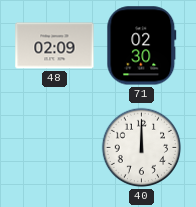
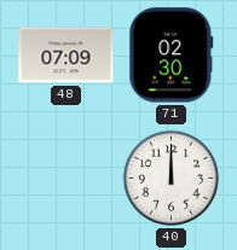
48: 02:09 -> 07:09 (67, 56)
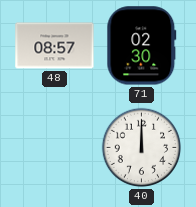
48: 07:09 -> 08:57 (55, 46)
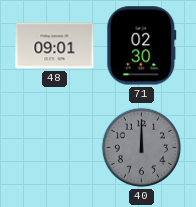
48: 08:57 -> 09:01 (55, 46)
40 dial: white -> grey (142, 148)
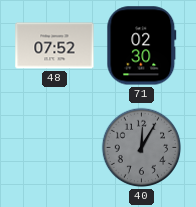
48: 09:01 -> 07:52 (55, 46)
40: 12:00 -> 12:05 (142, 148)
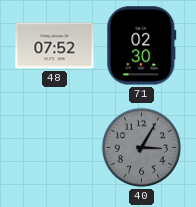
40: 12:05 -> 3:05 (142, 148)
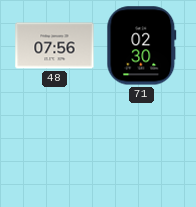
48: 07:52 -> 07:56 (55, 46)
40: 3:05 -> none (142, 148)
